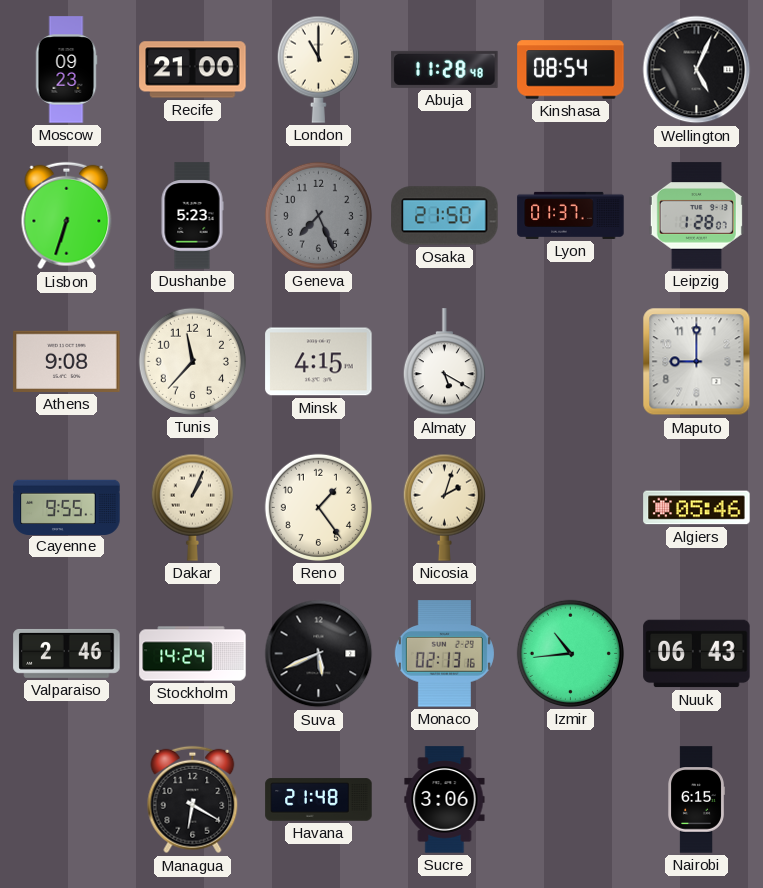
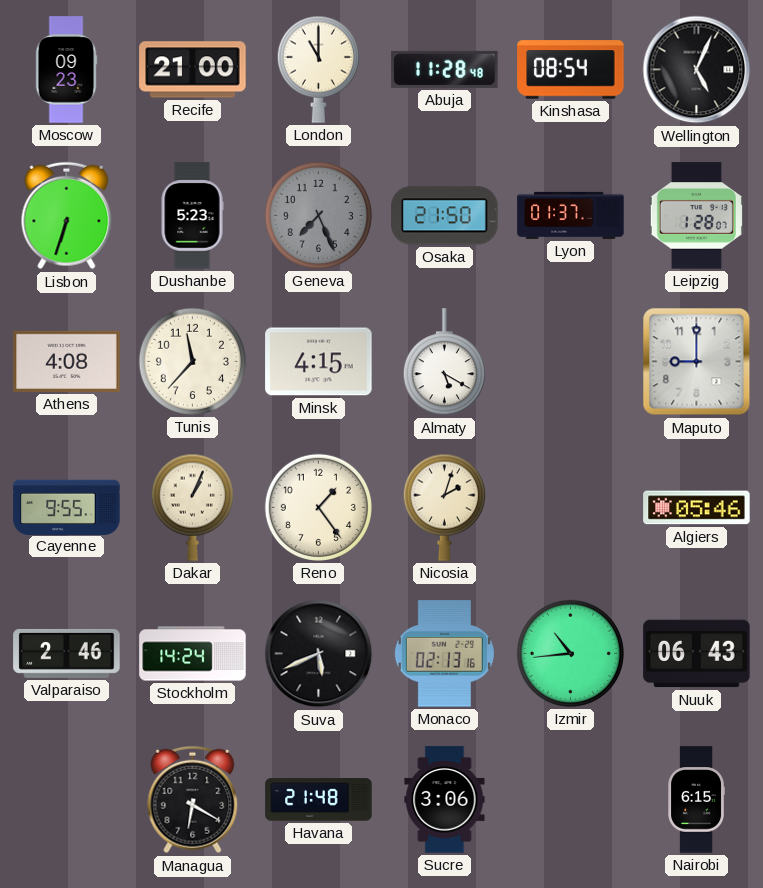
Athens: 9:08 -> 4:08 (67, 361)
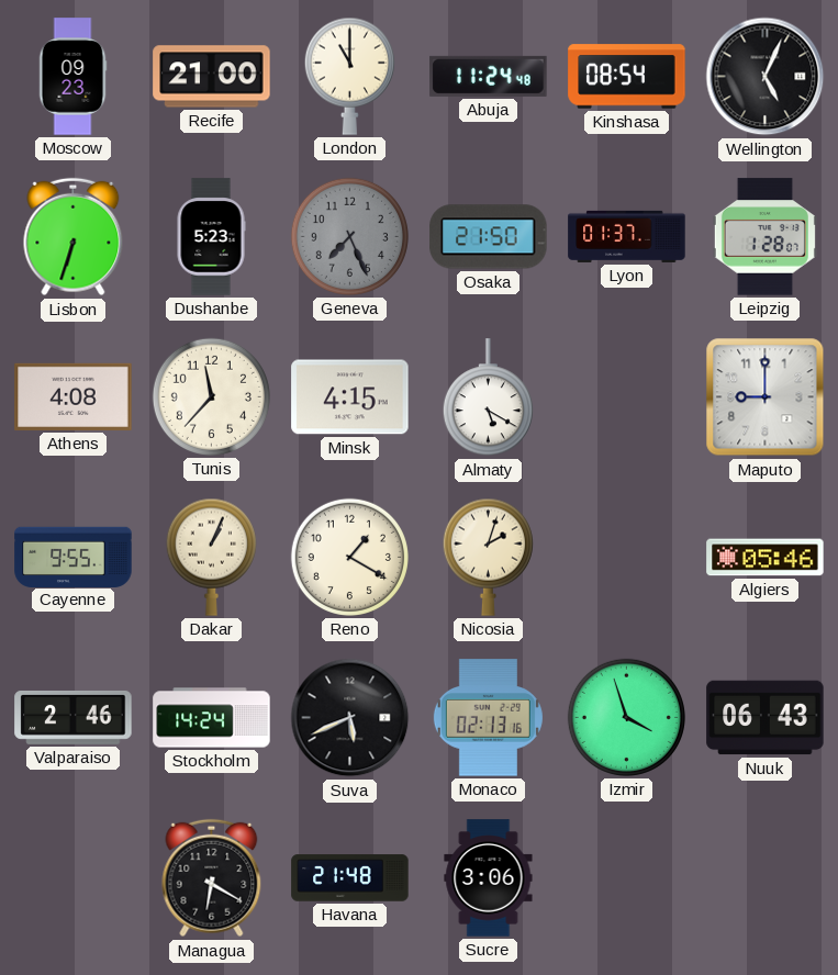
Abuja: 11:28 -> 11:24 (489, 76)
Reno: 1:24 -> 1:20 (349, 557)
Izmir: 10:44 -> 3:57 (626, 717)
Nairobi: 6:15 -> none (696, 800)
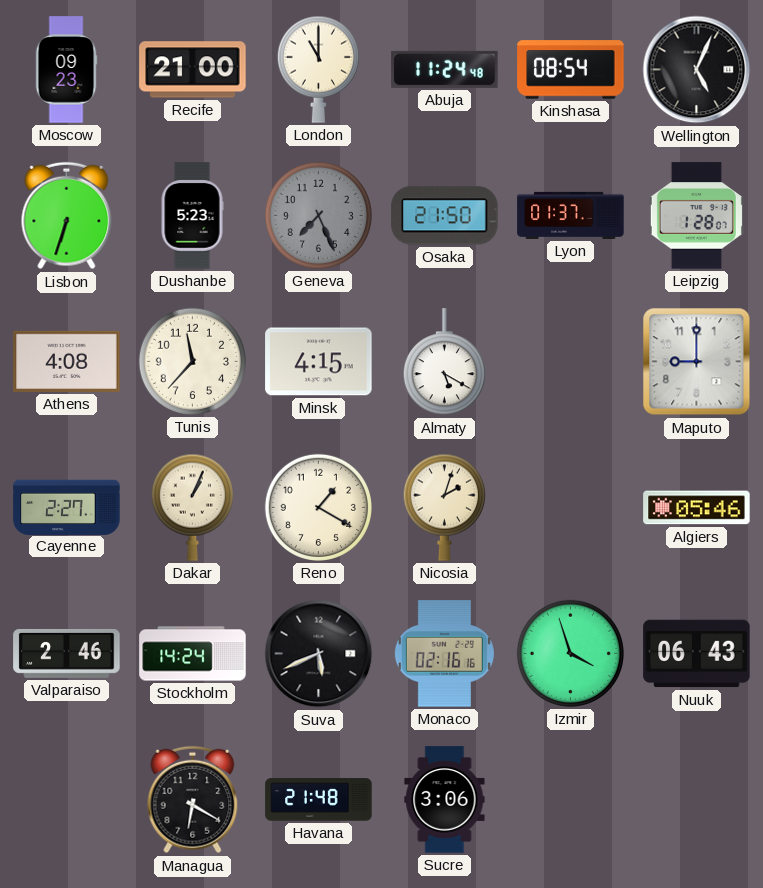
Cayenne: 9:55 -> 2:27 (67, 507)
Monaco: 02:13 -> 02:16 (444, 654)
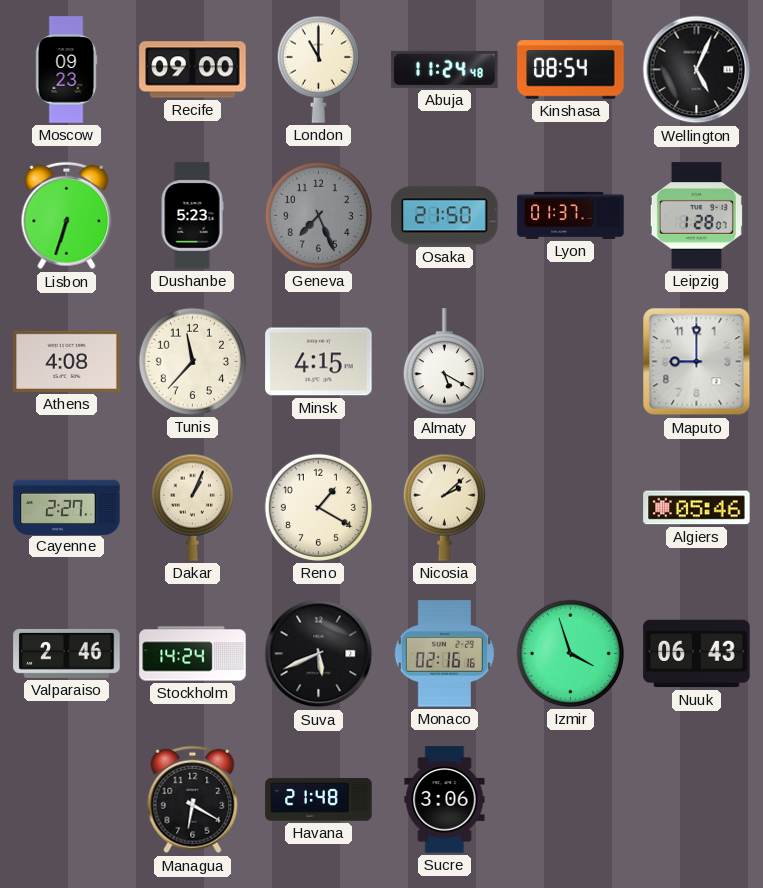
Recife: 21:00 -> 09:00 (193, 70)
Nicosia: 2:03 -> 2:08 (444, 507)
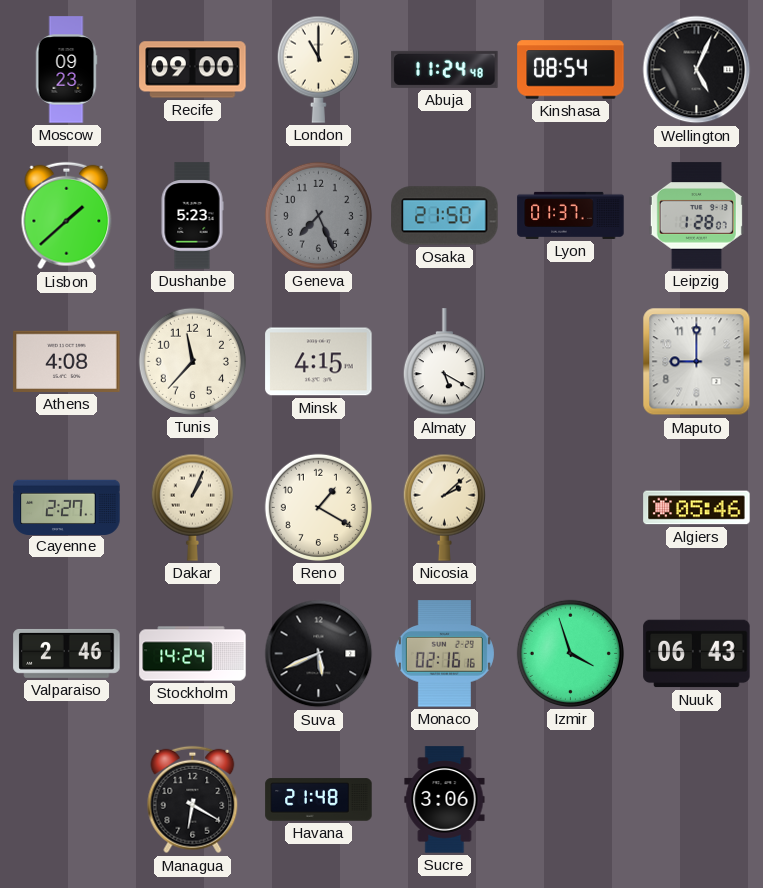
Lisbon: 6:33 -> 1:38 (67, 216)
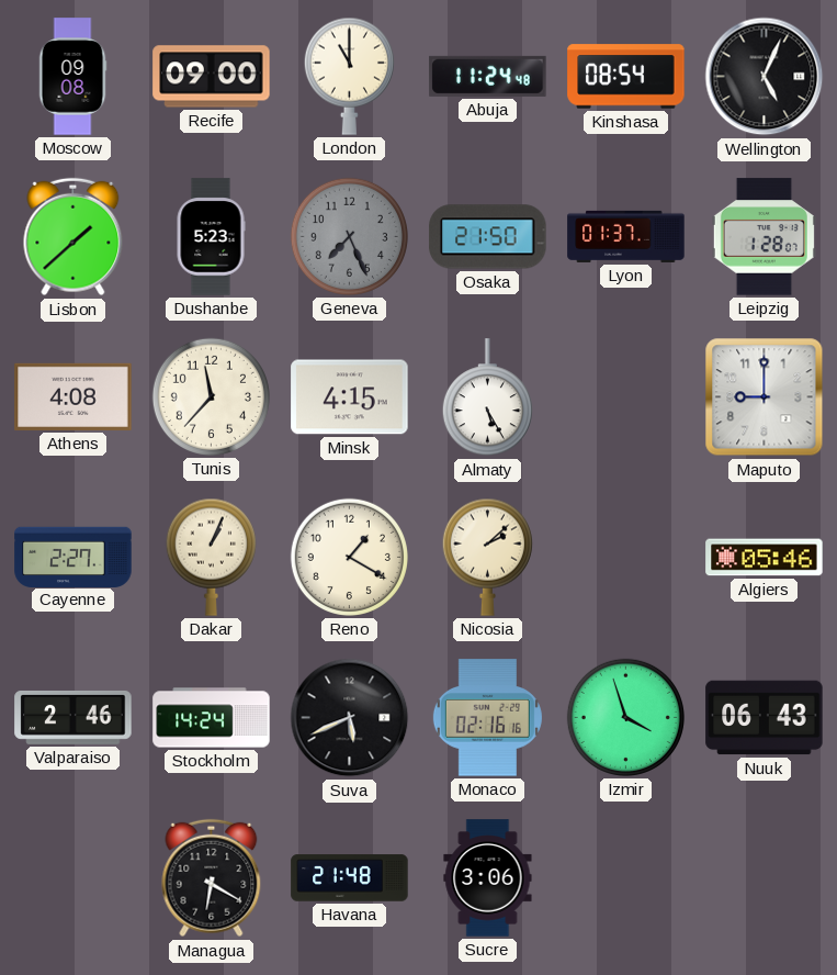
Moscow: 09:23 -> 09:08 (72, 77)
Almaty: 5:20 -> 5:25 (487, 397)
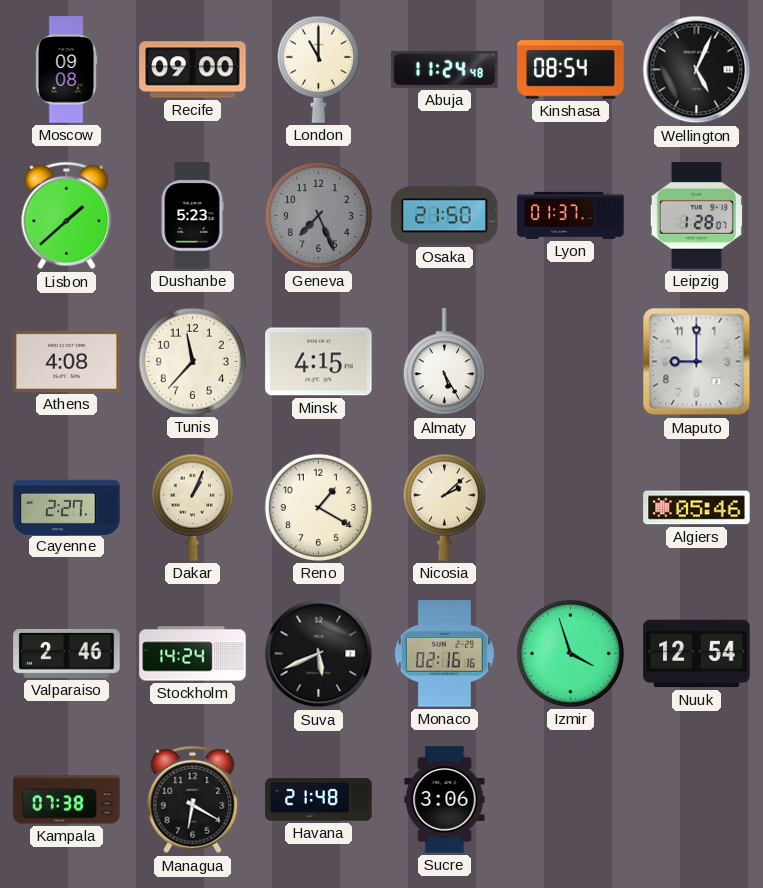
Nuuk: 06:43 -> 12:54 (697, 654)
Kampala: none -> 07:38 (67, 800)
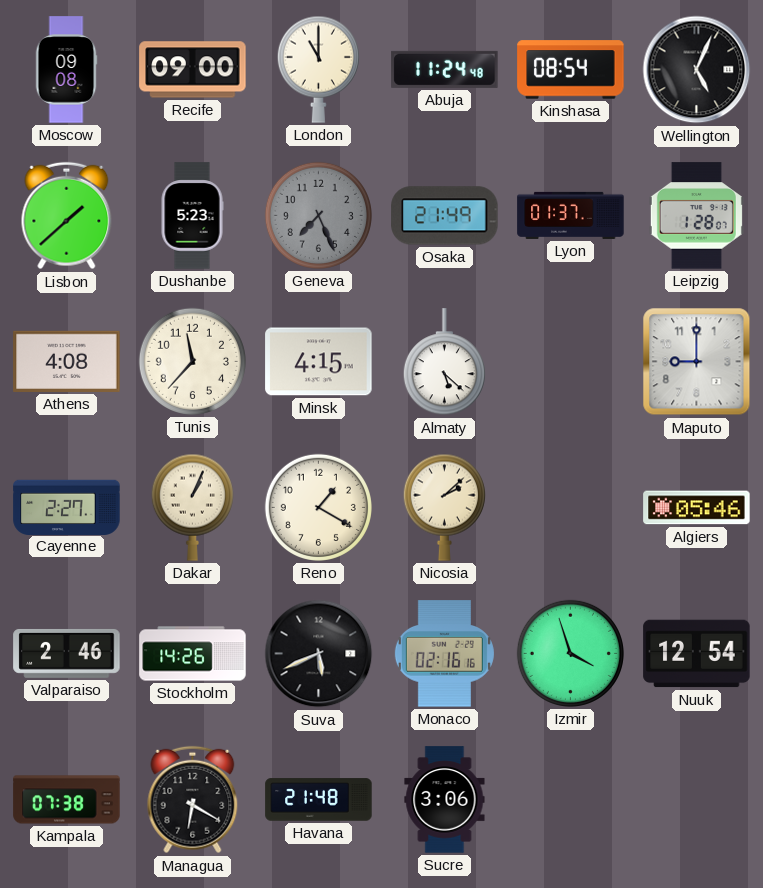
Osaka: 21:50 -> 21:49 (445, 216)
Almaty: 5:25 -> 5:22 (444, 362)
Stockholm: 14:24 -> 14:26 (193, 654)
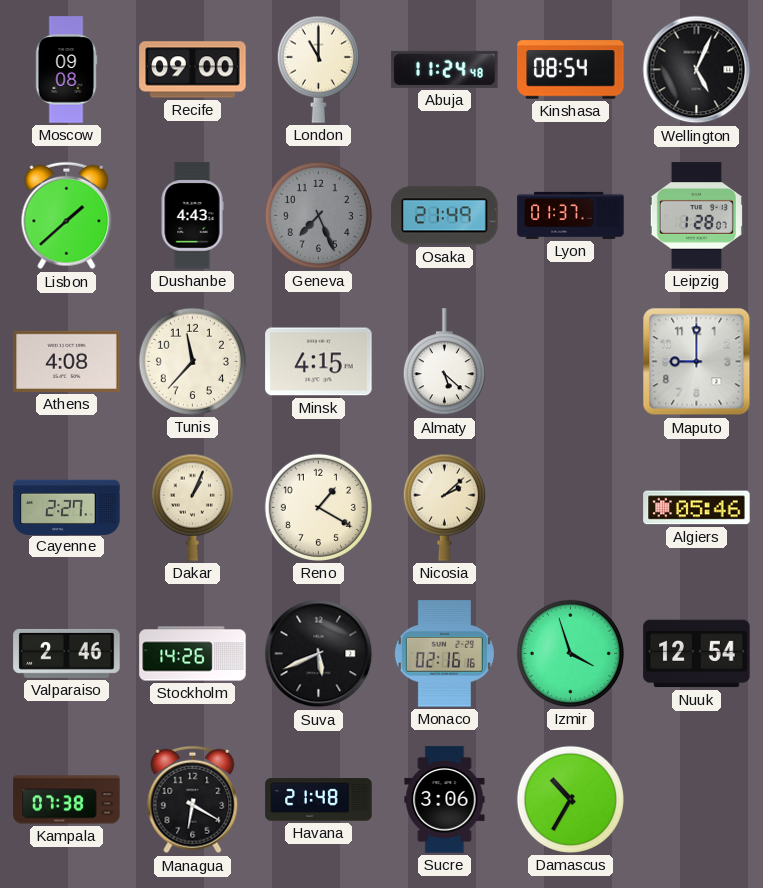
Dushanbe: 5:23 -> 4:43 (192, 216)
Damascus: none -> 10:35 (570, 799)
